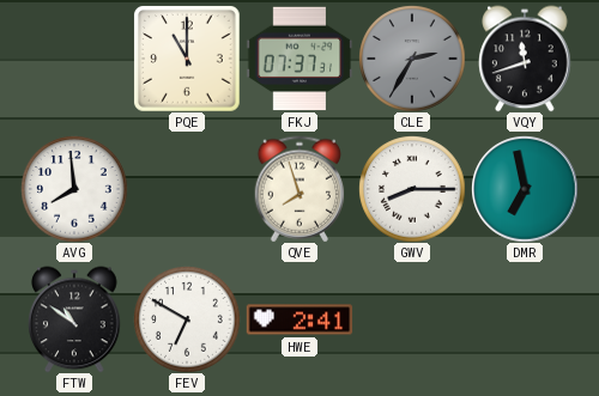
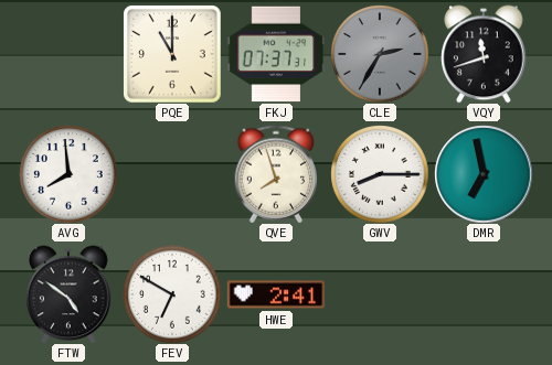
FTW: 10:51 -> 4:51 (68, 294)
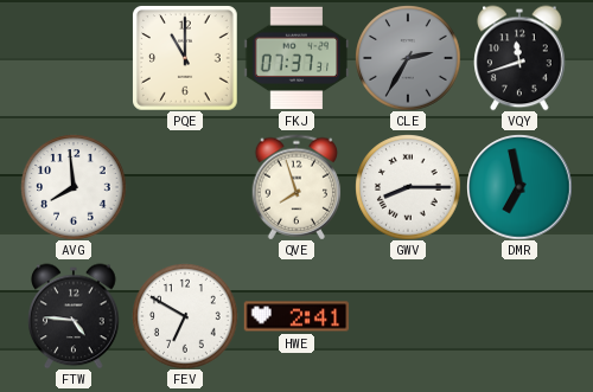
FTW: 4:51 -> 4:46 (74, 316)
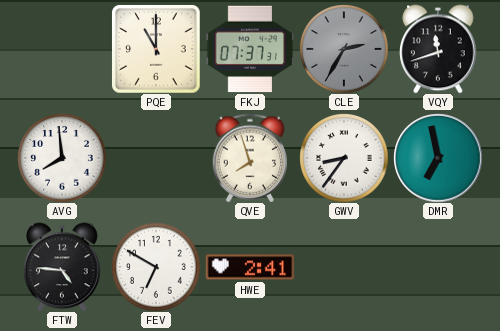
GWV: 8:15 -> 8:36 (344, 158)
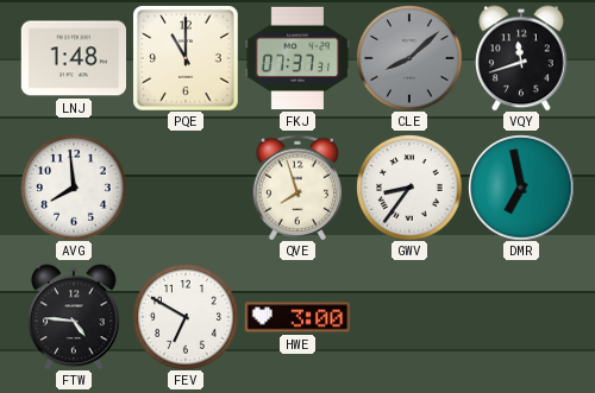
LNJ: none -> 1:48 (73, 58)
CLE: 2:35 -> 8:08 (409, 58)
HWE: 2:41 -> 3:00 (297, 317)
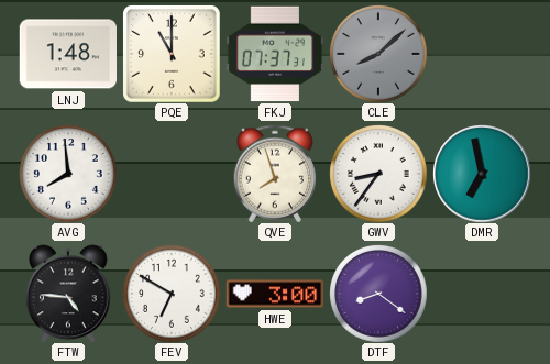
VQY: 11:42 -> none (521, 58)
DTF: none -> 8:21 (378, 294)
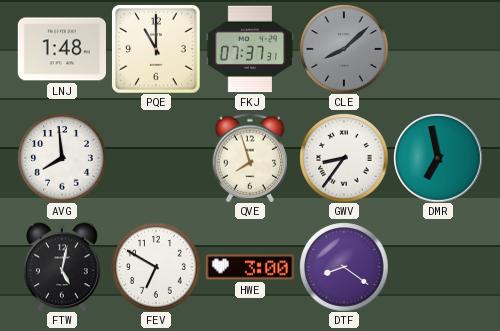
FTW: 4:46 -> 5:02 (62, 267)
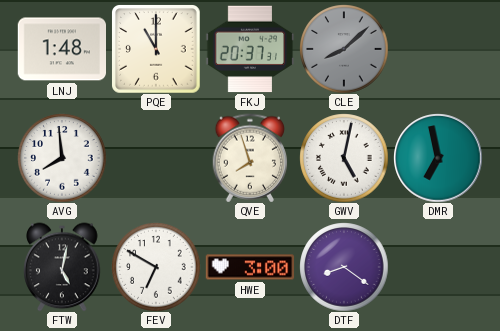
FKJ: 07:37 -> 20:37 (250, 49)
GWV: 8:36 -> 5:02 (344, 158)
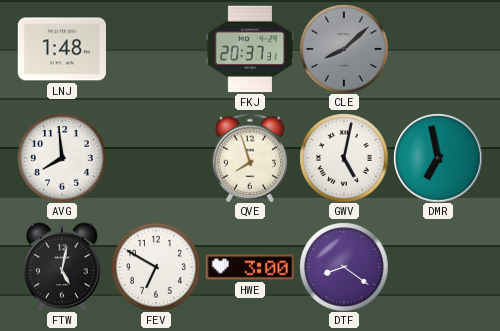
PQE: 11:00 -> none (156, 49)
